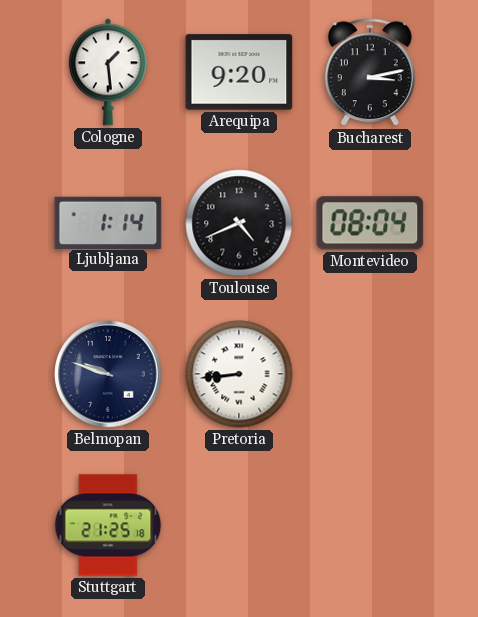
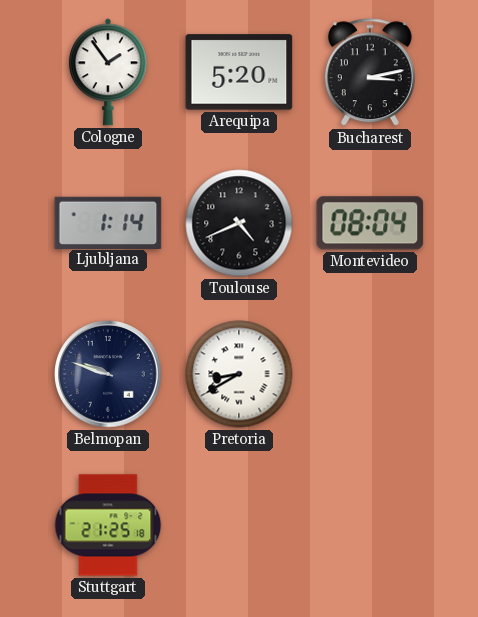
Cologne: 1:29 -> 1:54 (108, 72)
Arequipa: 9:20 -> 5:20 (239, 72)
Pretoria: 8:44 -> 8:40 (239, 374)
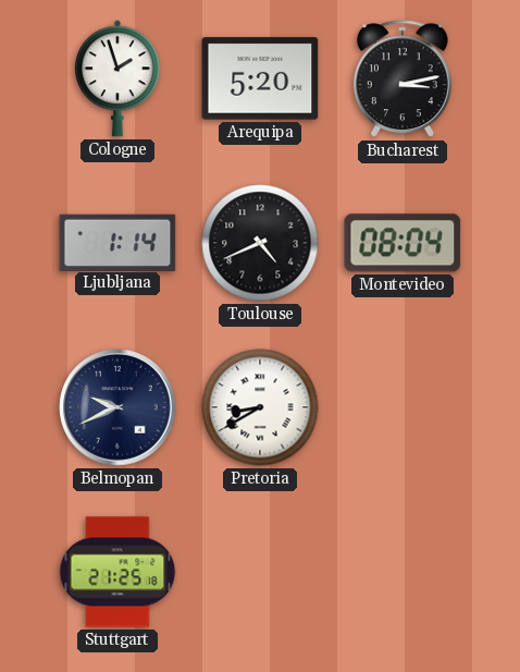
Cologne: 1:54 -> 1:57 (117, 78)
Belmopan: 9:48 -> 9:41 (117, 407)
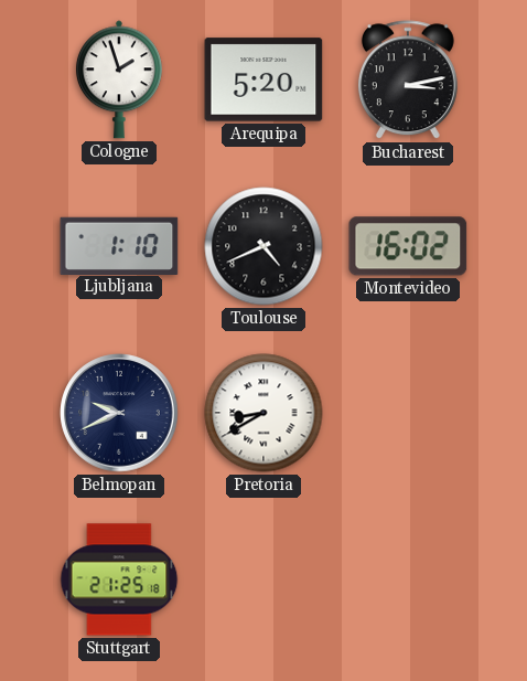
Ljubljana: 1:14 -> 1:10 (119, 245)
Montevideo: 08:04 -> 16:02 (408, 246)
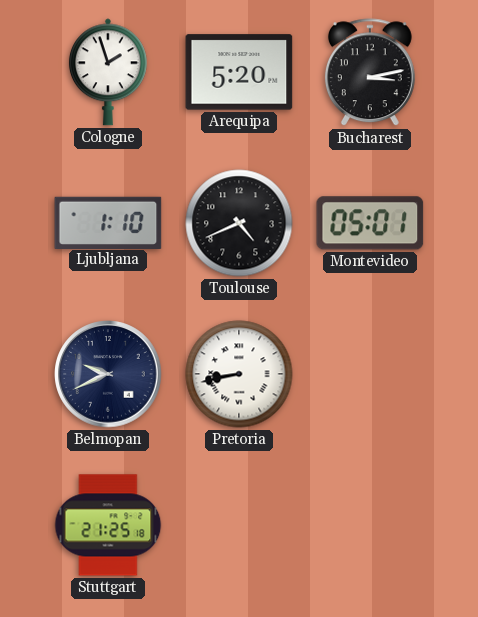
Montevideo: 16:02 -> 05:01 (370, 223)
Pretoria: 8:40 -> 8:43 (239, 374)
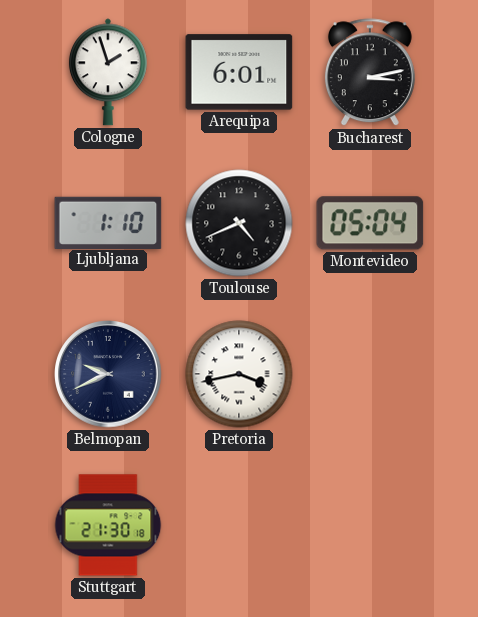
Arequipa: 5:20 -> 6:01 (239, 72)
Montevideo: 05:01 -> 05:04 (370, 223)
Pretoria: 8:43 -> 3:43 (239, 374)
Stuttgart: 21:25 -> 21:30 (108, 525)
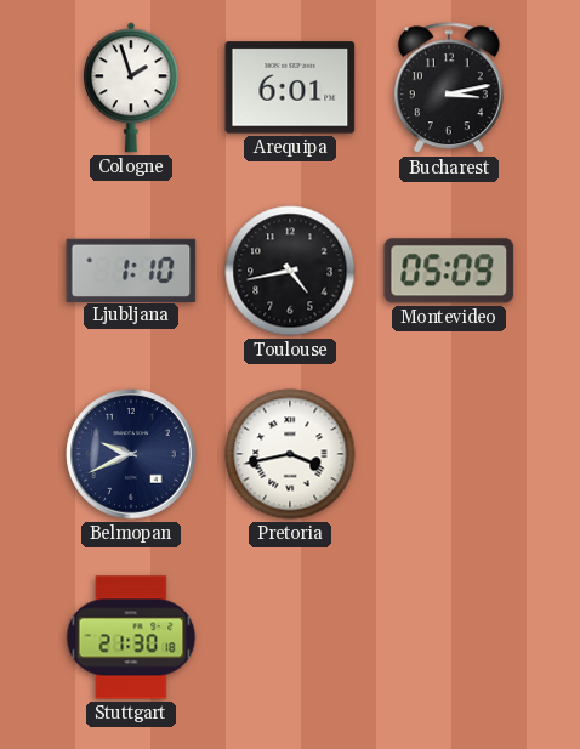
Toulouse: 4:41 -> 4:43 (290, 271)
Montevideo: 05:04 -> 05:09 (449, 271)
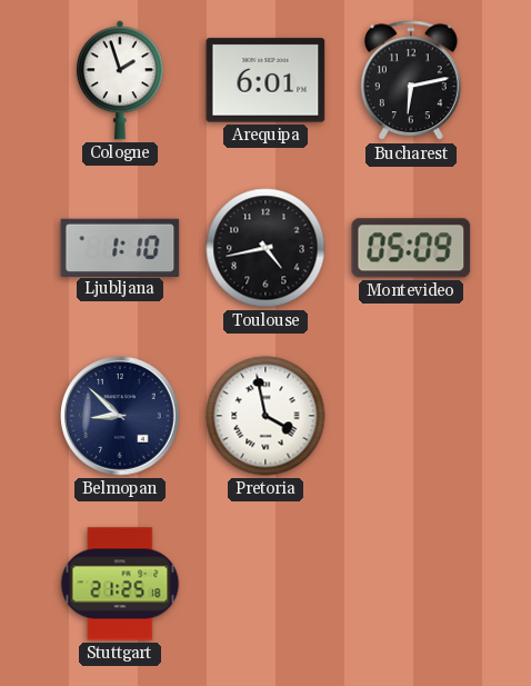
Bucharest: 3:13 -> 6:13 (411, 81)
Belmopan: 9:41 -> 8:52 (120, 416)
Pretoria: 3:43 -> 3:58 (265, 416)
Stuttgart: 21:30 -> 21:25 (120, 584)
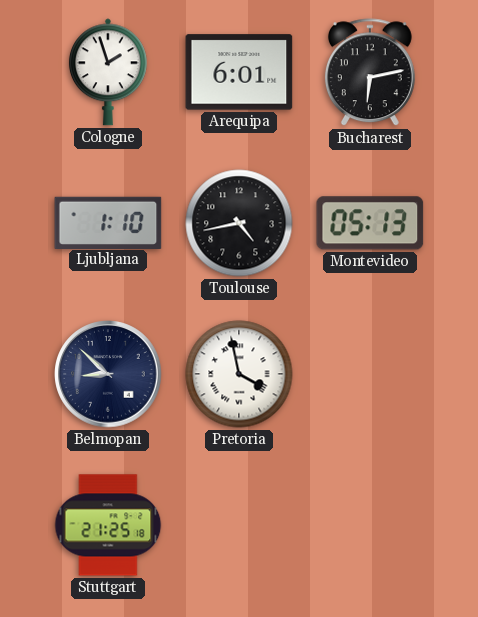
Montevideo: 05:09 -> 05:13 (370, 223)
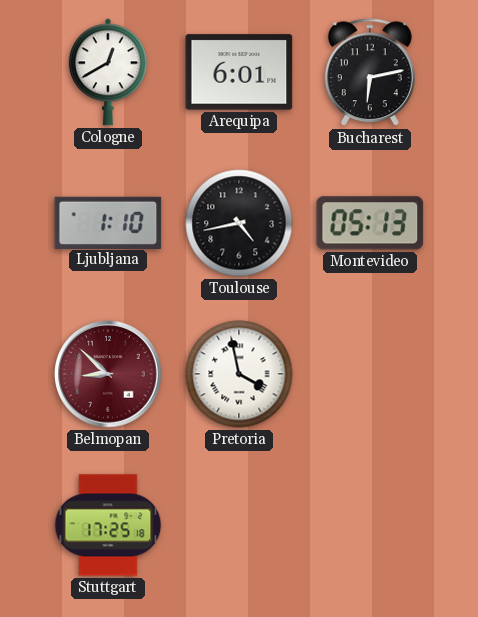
Cologne: 1:57 -> 12:40 (108, 72)
Belmopan dial: navy -> burgundy (108, 374)
Stuttgart: 21:25 -> 17:25 (108, 525)
